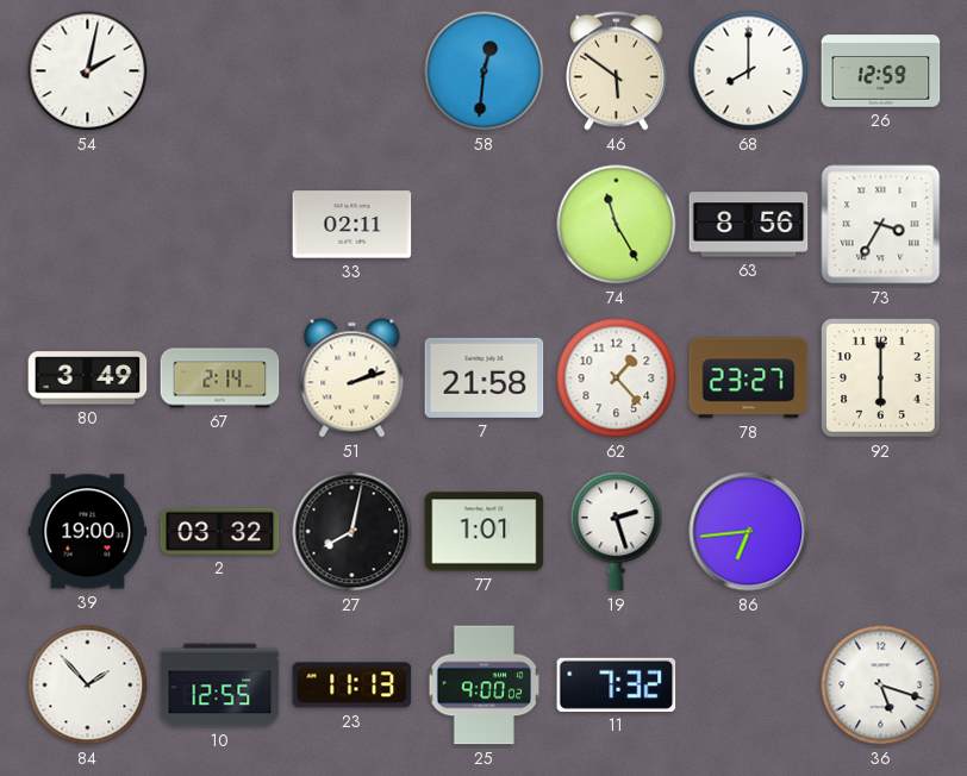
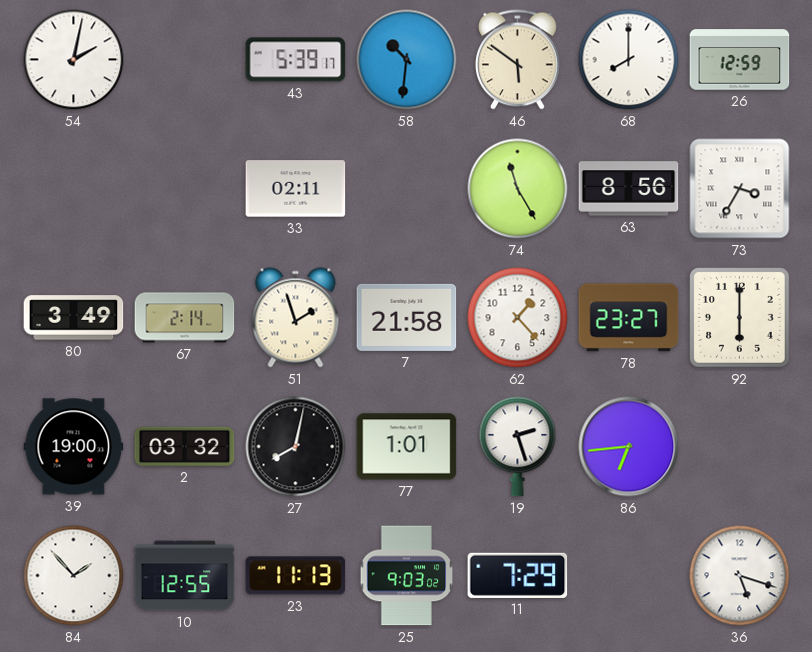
43: none -> 5:39 (296, 60)
58: 12:31 -> 10:31 (407, 60)
51: 2:12 -> 1:57 (296, 318)
25: 9:00 -> 9:03 (407, 576)
11: 7:32 -> 7:29 (518, 575)
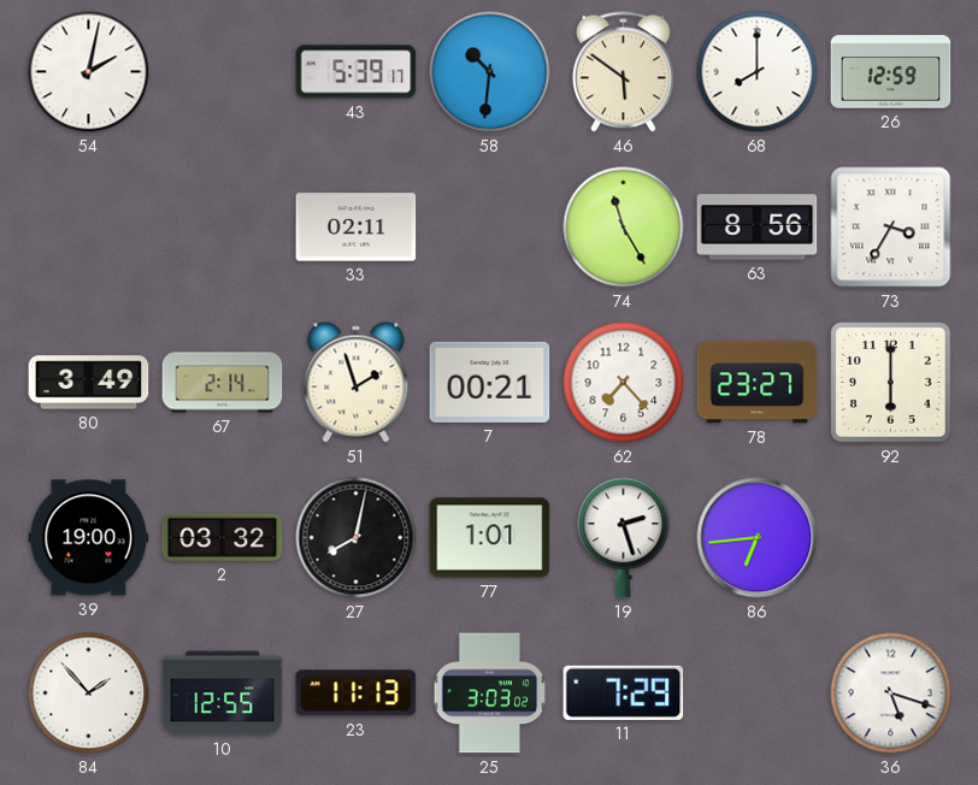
7: 21:58 -> 00:21 (490, 382)
62: 1:23 -> 7:23 (624, 383)
25: 9:03 -> 3:03 (490, 693)
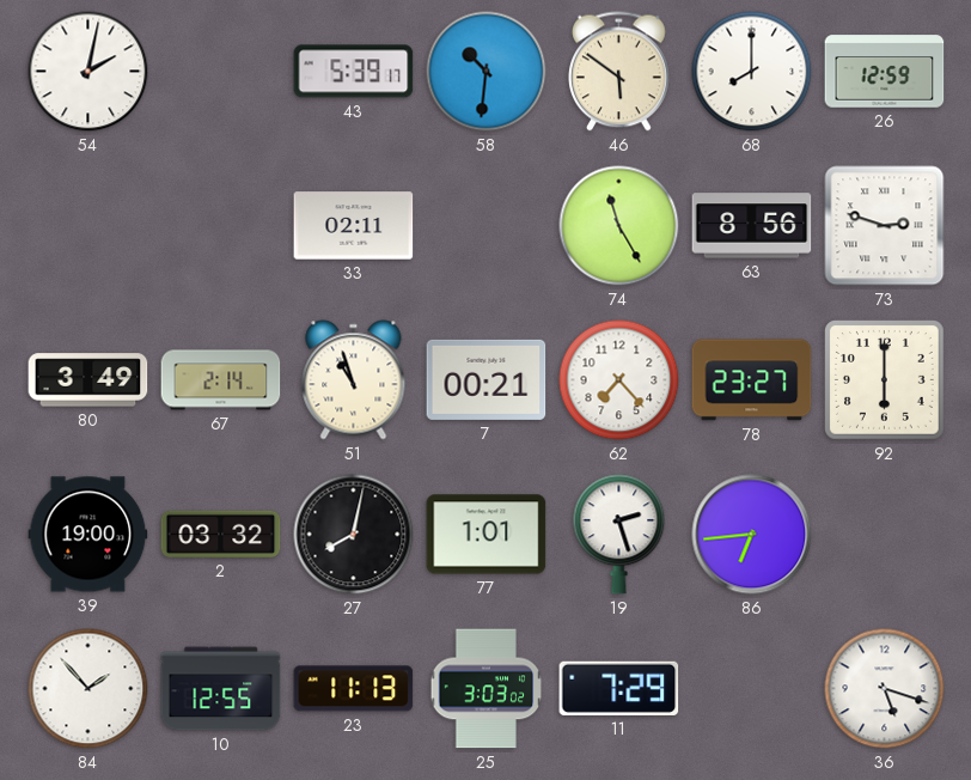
73: 3:35 -> 2:48 (885, 226)
51: 1:57 -> 10:57 (354, 380)
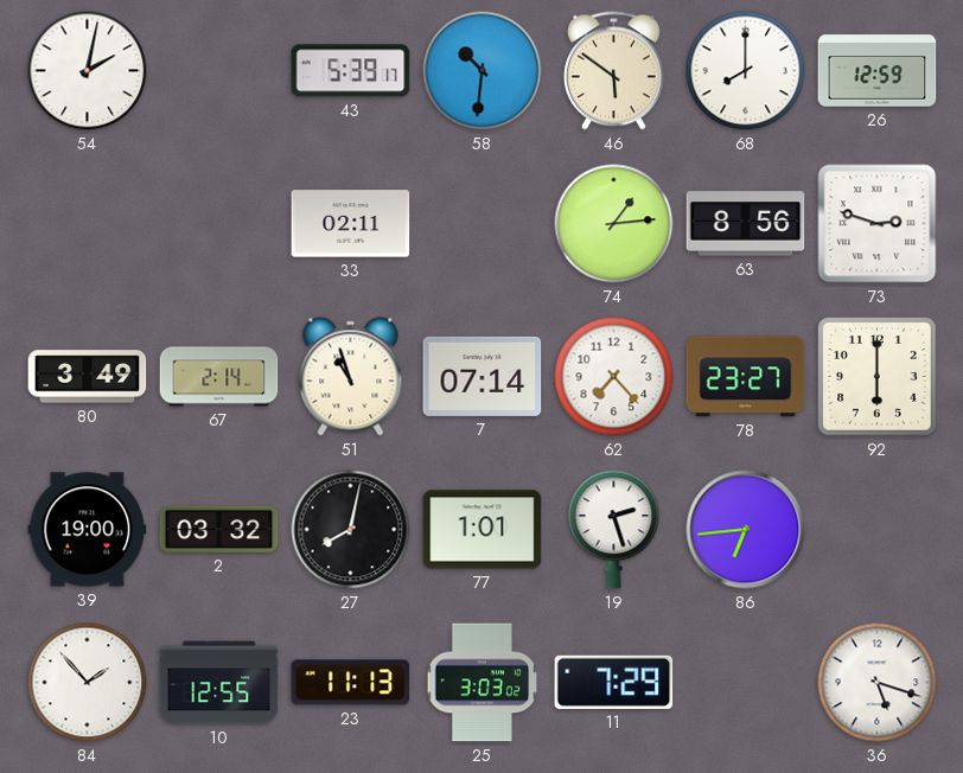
74: 11:25 -> 1:14 (614, 224)
7: 00:21 -> 07:14 (483, 376)
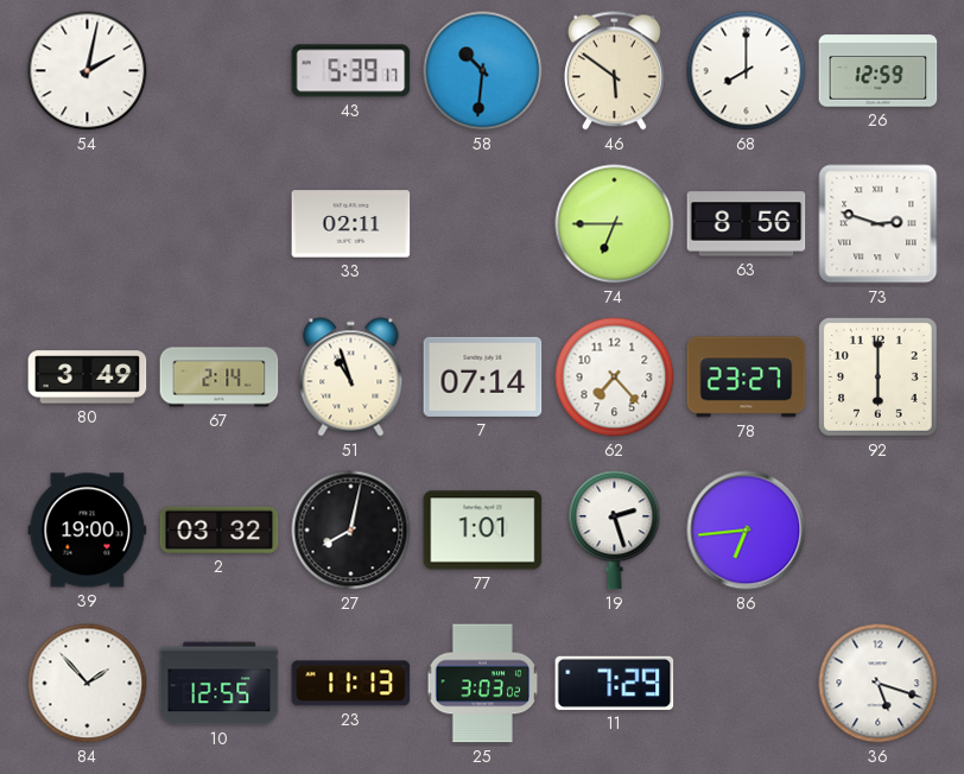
74: 1:14 -> 6:45 (615, 224)
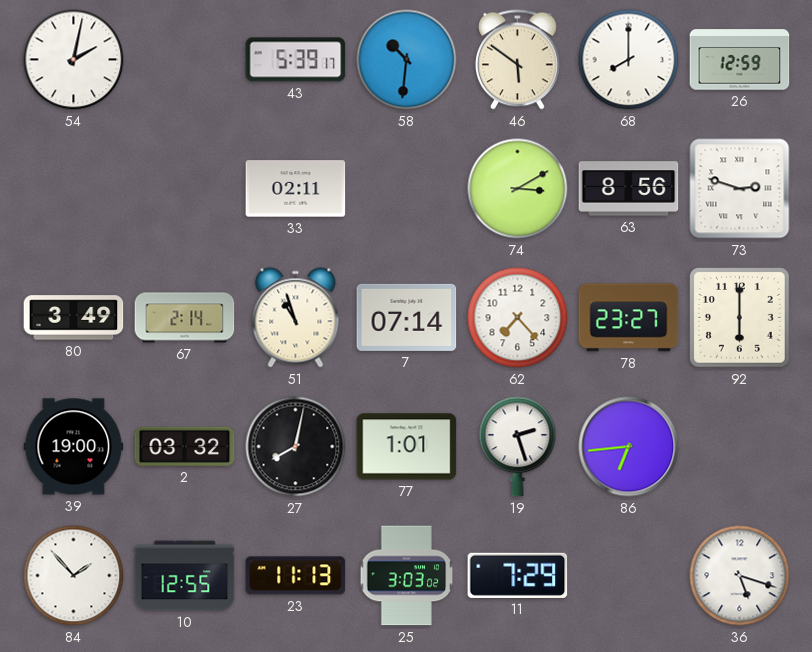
74: 6:45 -> 3:10 (518, 189)
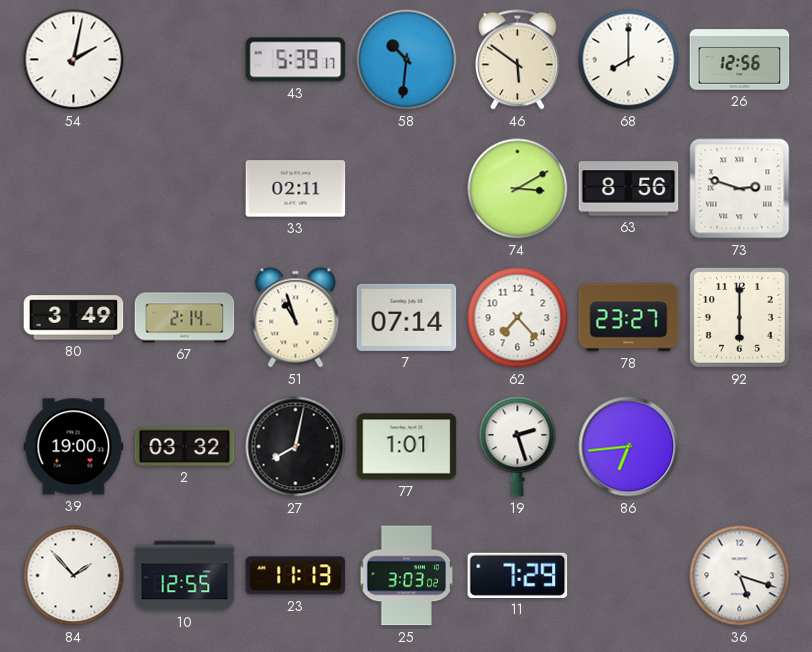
26: 12:59 -> 12:56 (740, 60)
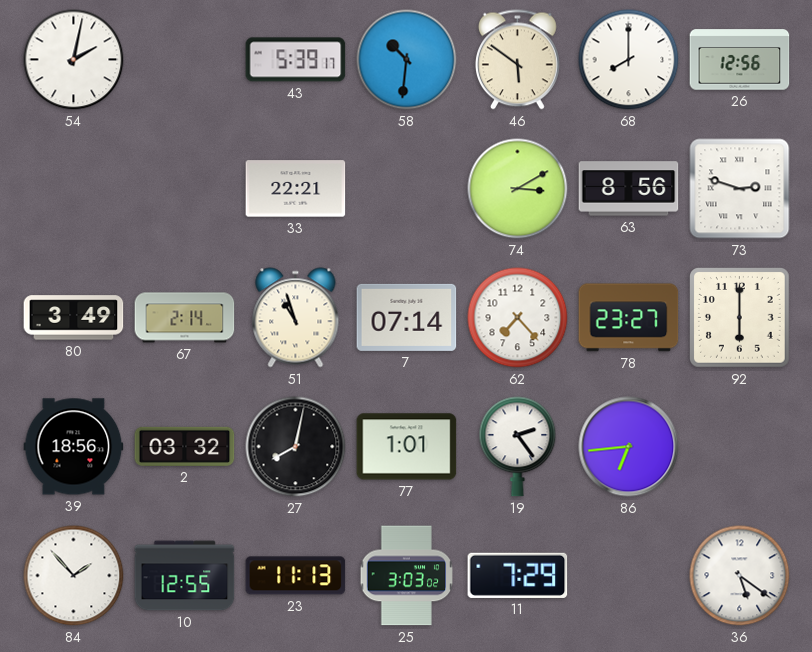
33: 02:11 -> 22:21 (296, 189)
39: 19:00 -> 18:56 (74, 447)
19: 2:27 -> 2:24 (518, 447)
36: 5:18 -> 5:21 (740, 576)
